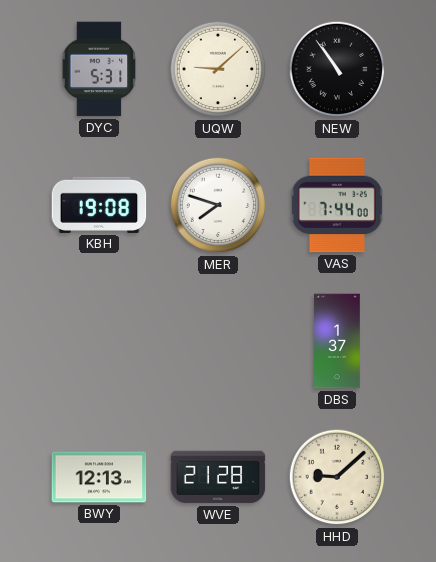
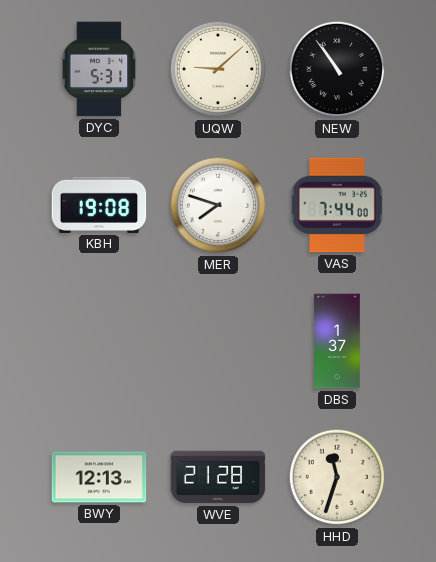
HHD: 9:08 -> 11:33 (337, 477)
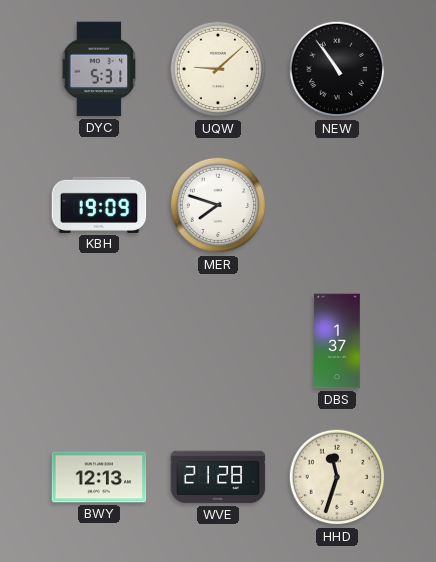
KBH: 19:08 -> 19:09 (99, 205)
VAS: 7:44 -> none (337, 205)
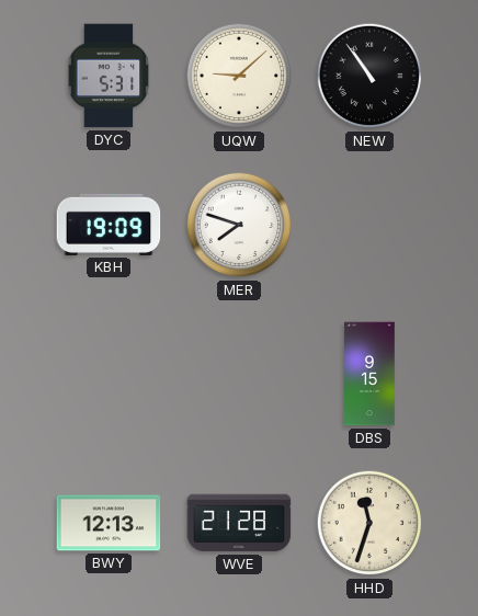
DBS: 1:37 -> 9:15 (369, 374)
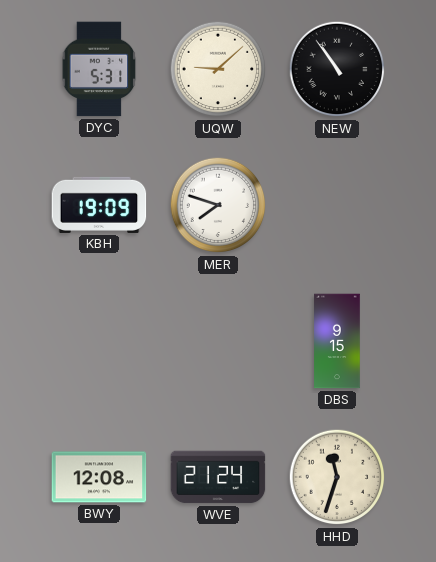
BWY: 12:13 -> 12:08 (99, 477)
WVE: 21:28 -> 21:24 (218, 477)
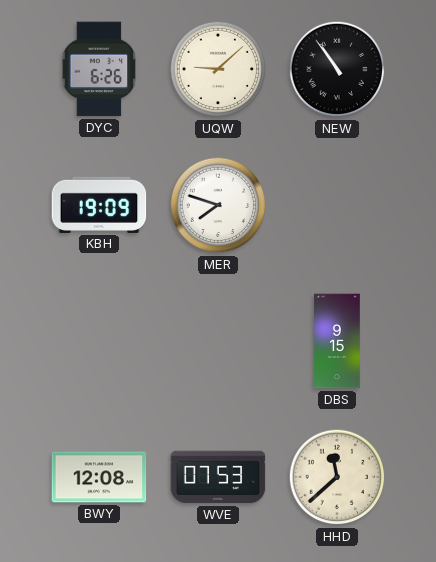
DYC: 5:31 -> 6:26 (99, 69)
WVE: 21:24 -> 07:53 (218, 477)
HHD: 11:33 -> 11:38 (337, 477)
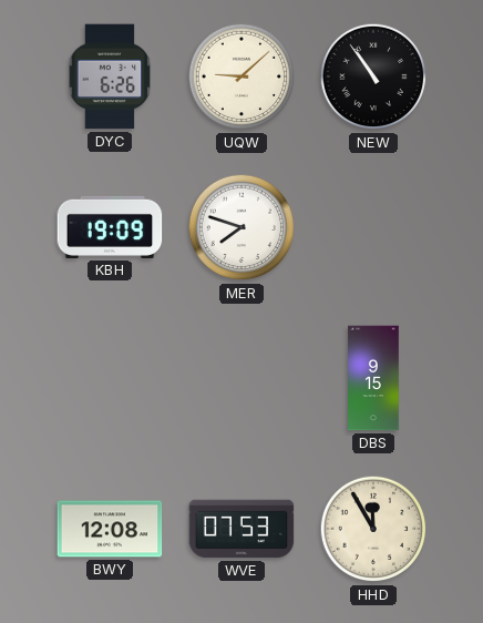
HHD: 11:38 -> 11:55 (373, 529)
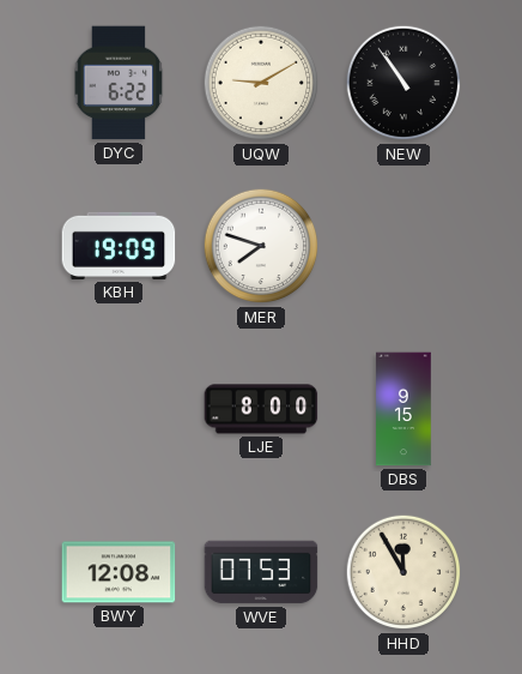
DYC: 6:26 -> 6:22 (119, 83)
UQW: 9:08 -> 9:10 (261, 83)
LJE: none -> 8:00 (261, 409)
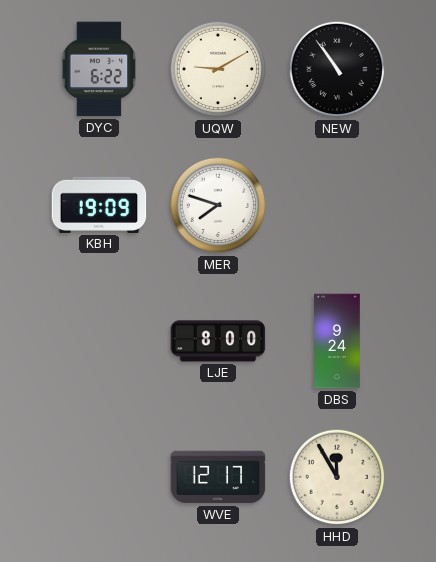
DBS: 9:15 -> 9:24 (337, 341)
BWY: 12:08 -> none (119, 572)
WVE: 07:53 -> 12:17 (218, 477)
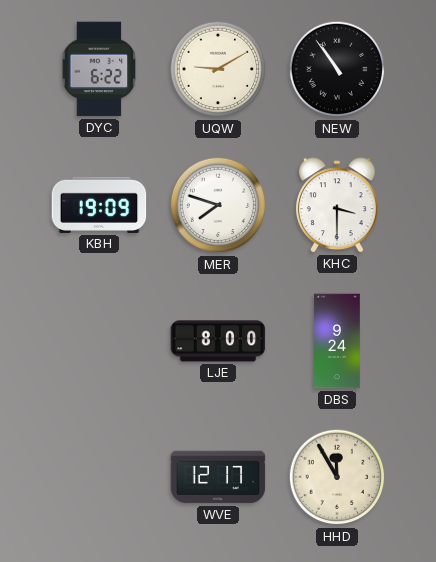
KHC: none -> 3:30 (338, 205)
